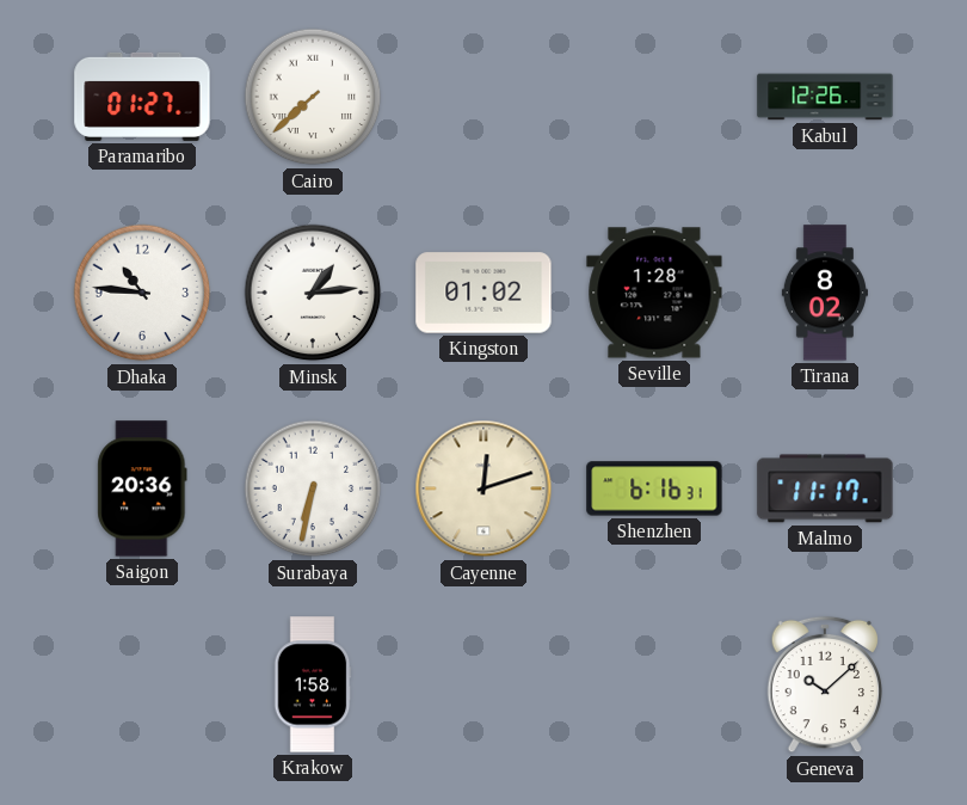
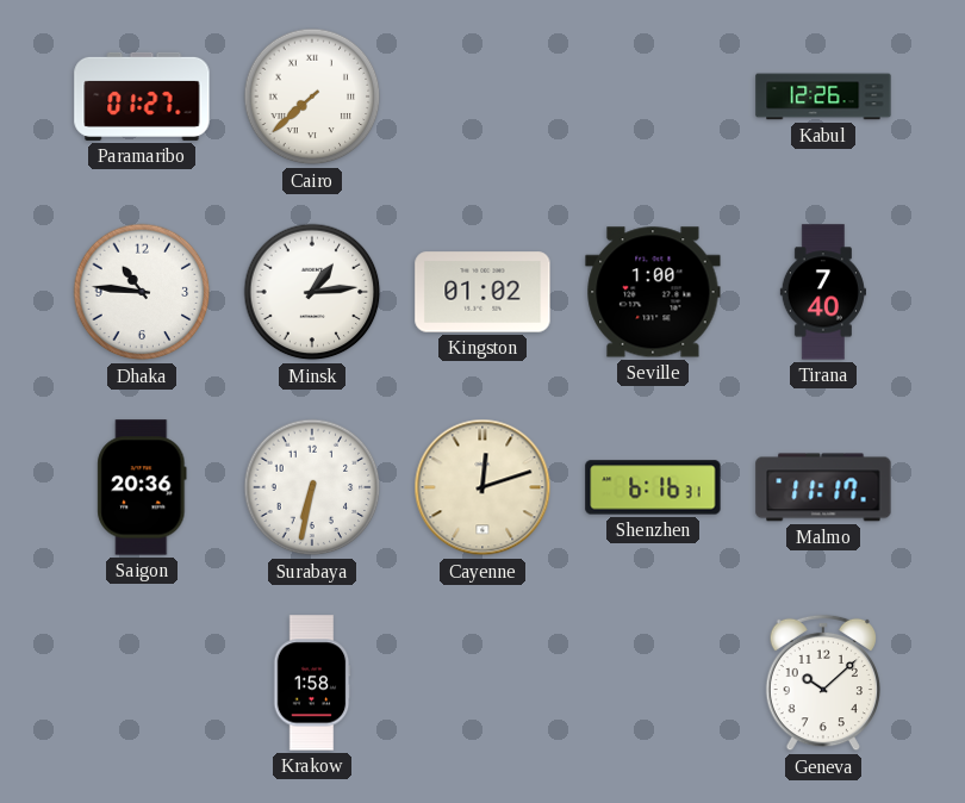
Seville: 1:28 -> 1:00 (653, 292)
Tirana: 8:02 -> 7:40 (823, 292)
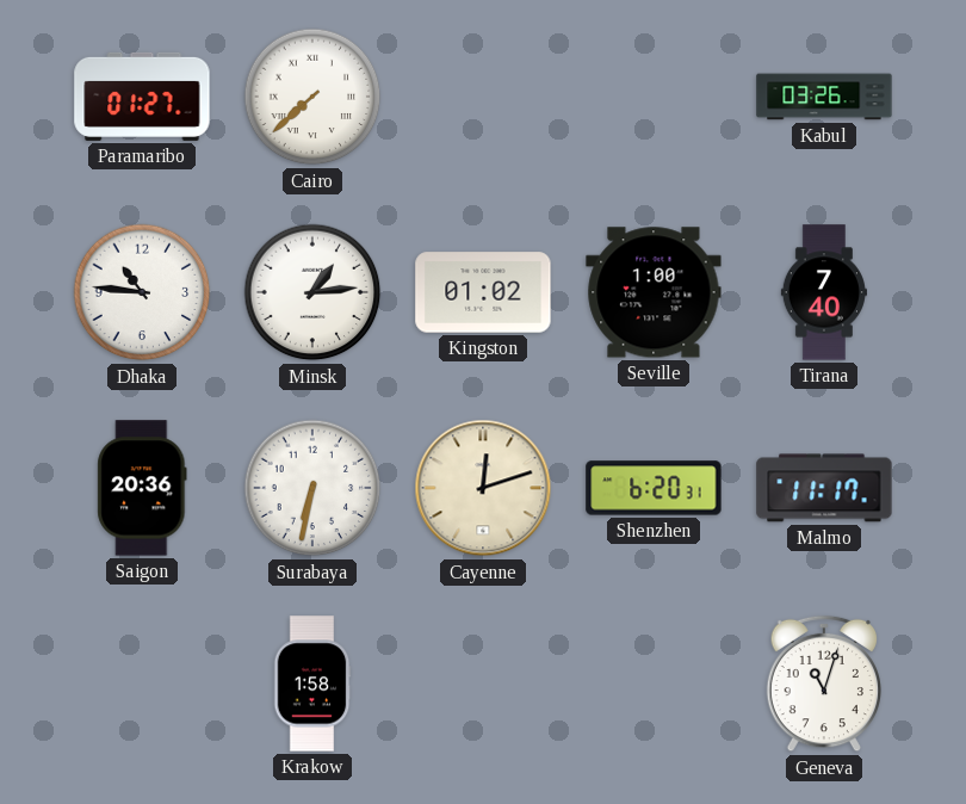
Kabul: 12:26 -> 03:26 (824, 97)
Shenzhen: 6:16 -> 6:20 (654, 488)
Geneva: 10:08 -> 11:03 (823, 684)
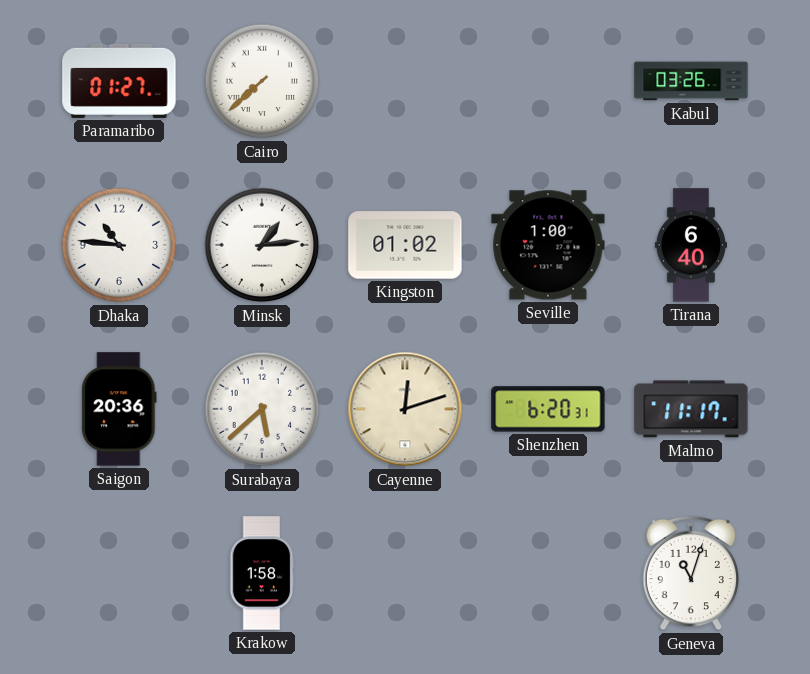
Tirana: 7:40 -> 6:40 (691, 245)
Surabaya: 6:32 -> 5:38 (262, 409)
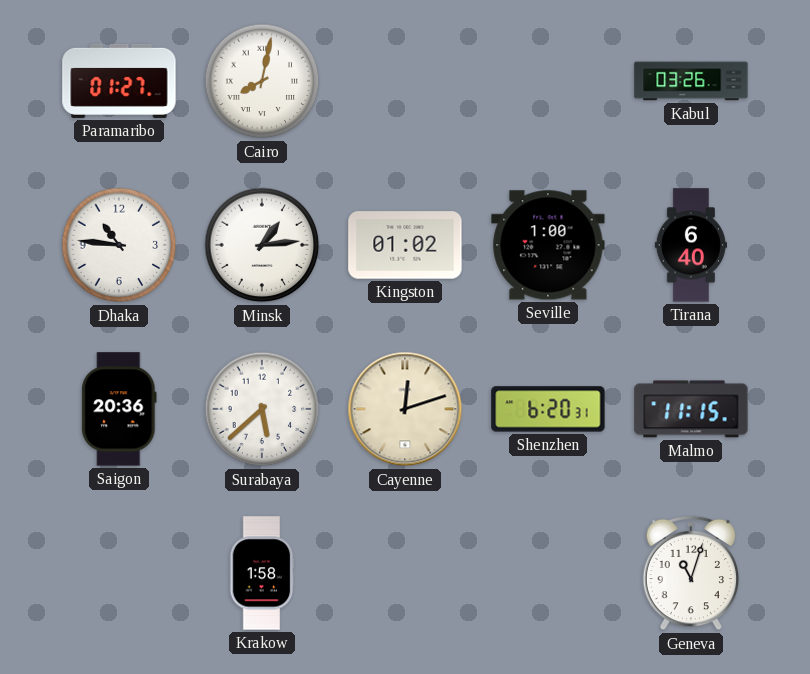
Cairo: 7:38 -> 8:02 (262, 81)
Malmo: 11:17 -> 11:15 (691, 409)
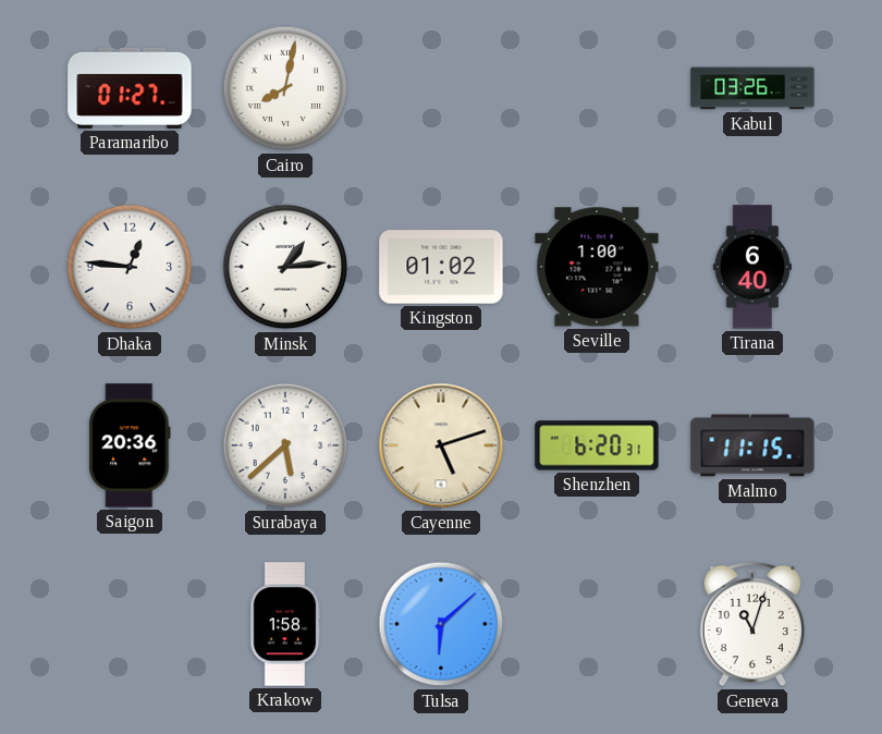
Dhaka: 10:46 -> 12:46 (130, 267)
Cayenne: 12:12 -> 5:12 (441, 445)
Tulsa: none -> 6:08 (441, 624)
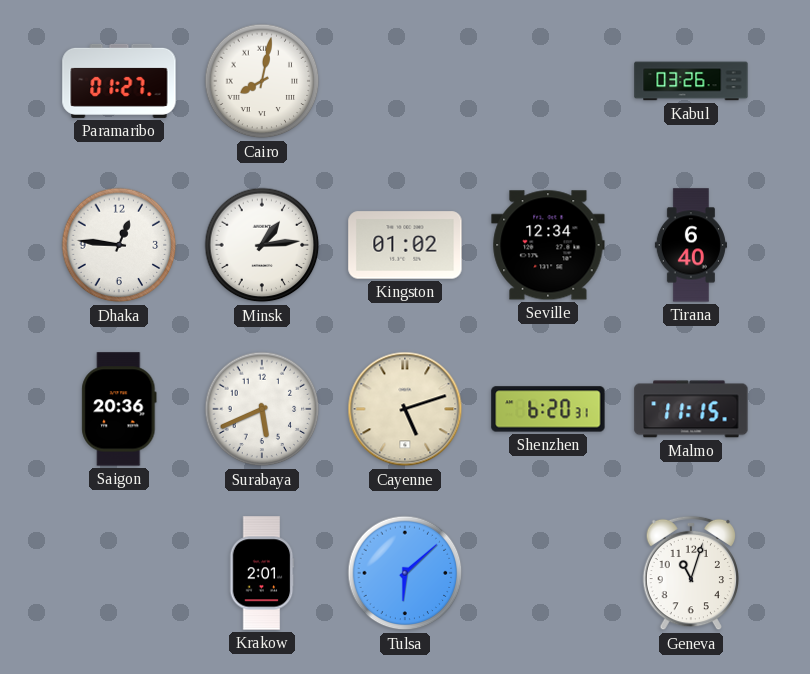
Seville: 1:00 -> 12:34 (548, 245)
Surabaya: 5:38 -> 5:41 (262, 409)
Krakow: 1:58 -> 2:01 (262, 573)
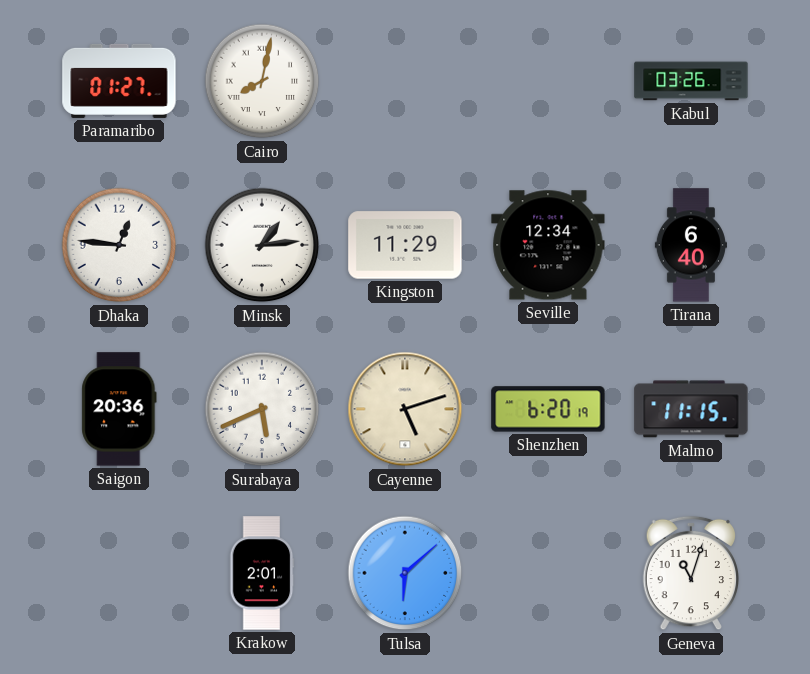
Kingston: 01:02 -> 11:29 (405, 245)
Shenzhen: 6:20:31 -> 6:20:19 (548, 409)
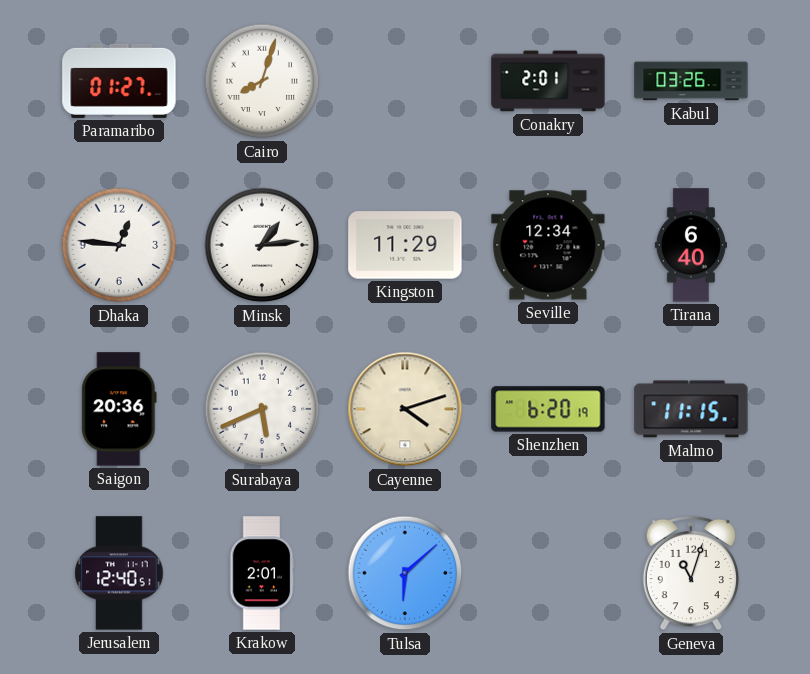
Cairo: 8:02 -> 8:03 (262, 81)
Conakry: none -> 2:01 (548, 81)
Cayenne: 5:12 -> 4:12 (405, 409)
Jerusalem: none -> 12:40 (119, 573)
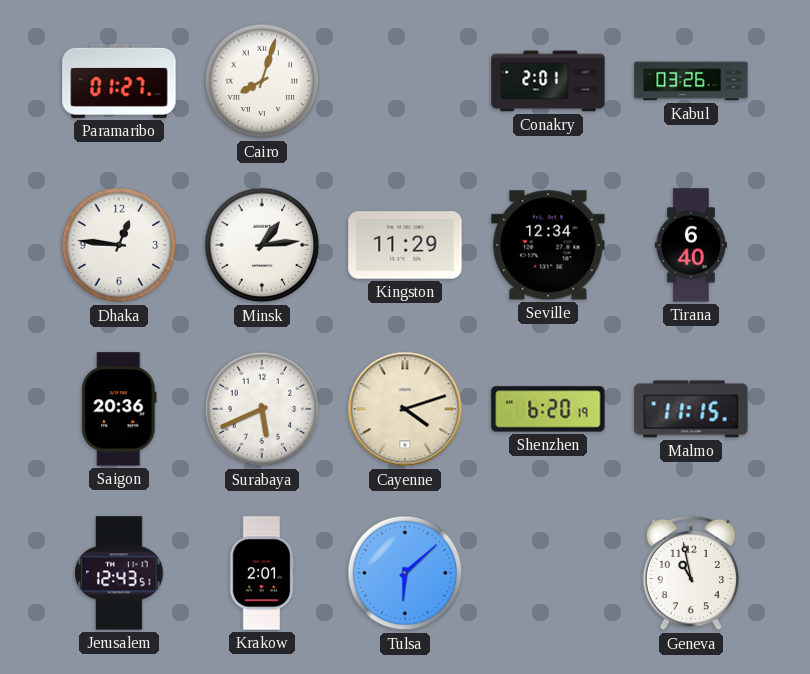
Jerusalem: 12:40 -> 12:43 (119, 573)
Geneva: 11:03 -> 10:58 (690, 573)
